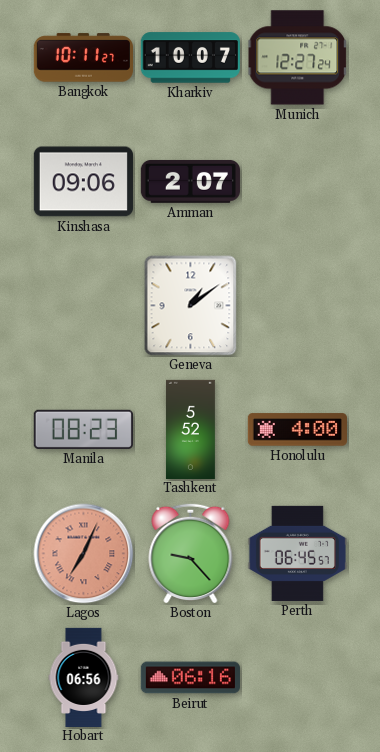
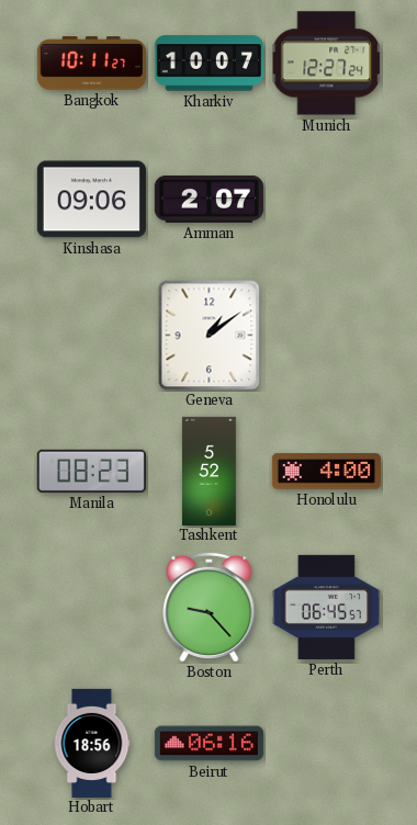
Lagos: 7:04 -> none (84, 554)
Hobart: 06:56 -> 18:56 (92, 743)
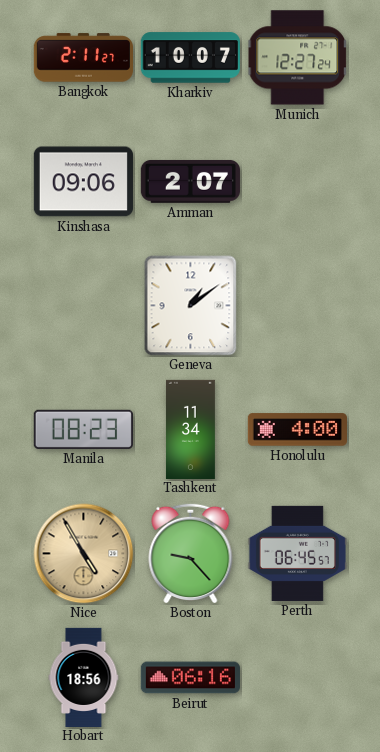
Bangkok: 10:11 -> 2:11 (83, 58)
Tashkent: 5:52 -> 11:34 (190, 429)
Nice: none -> 4:55 (84, 554)
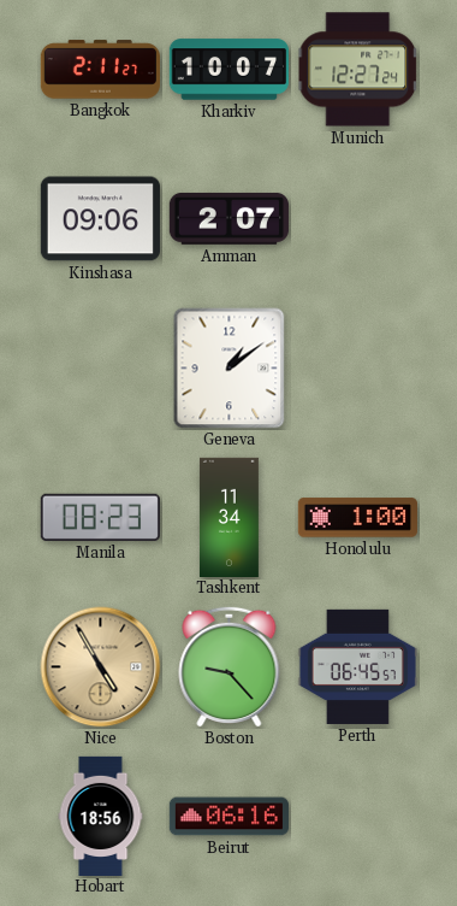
Honolulu: 4:00 -> 1:00 (357, 518)
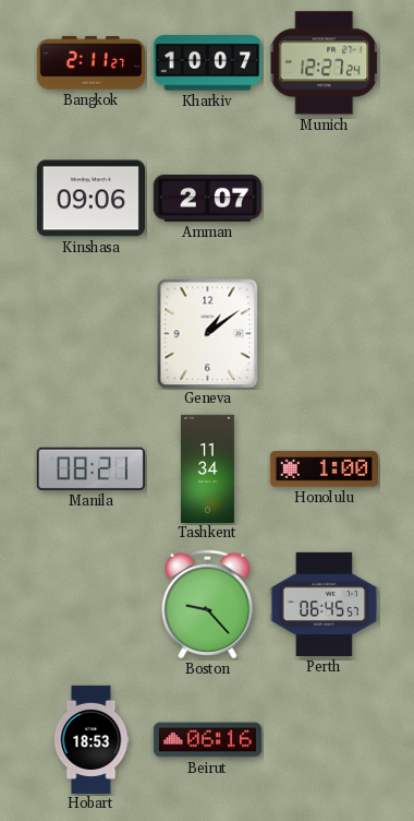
Manila: 08:23 -> 08:21 (90, 468)
Nice: 4:55 -> none (101, 667)
Hobart: 18:56 -> 18:53 (92, 739)
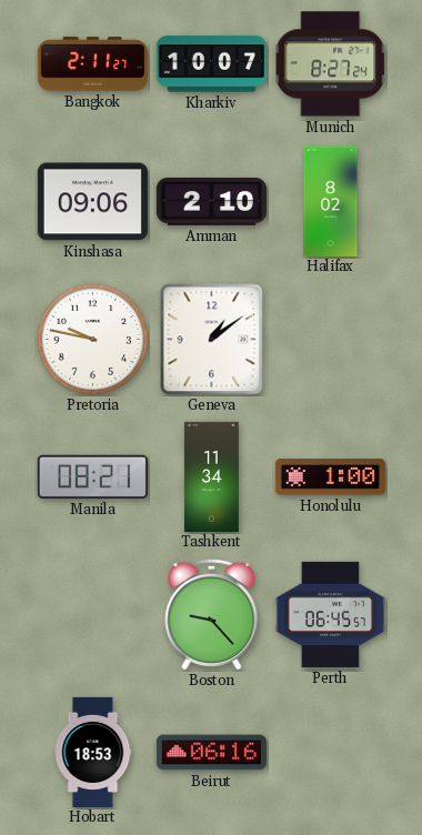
Munich: 12:27 -> 8:27 (331, 64)
Amman: 2:07 -> 2:10 (211, 201)
Halifax: none -> 8:02 (331, 201)
Pretoria: none -> 9:47 (93, 340)
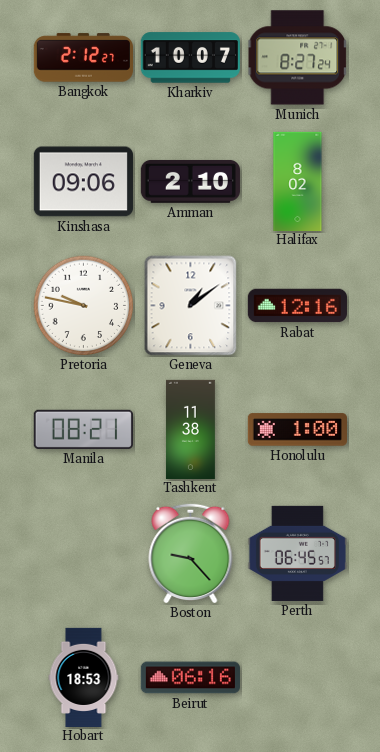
Bangkok: 2:11 -> 2:12 (83, 58)
Rabat: none -> 12:16 (297, 306)
Tashkent: 11:34 -> 11:38 (190, 429)
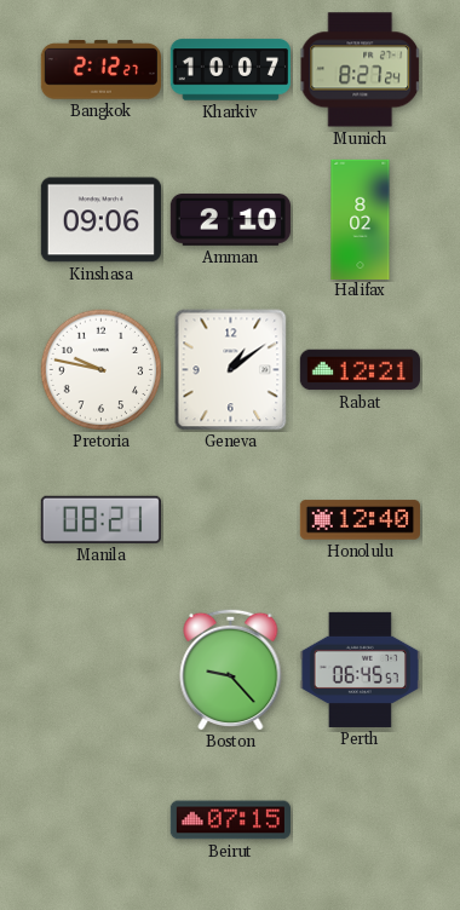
Rabat: 12:16 -> 12:21 (360, 370)
Tashkent: 11:38 -> none (190, 429)
Honolulu: 1:00 -> 12:40 (360, 520)
Hobart: 18:53 -> none (84, 677)
Beirut: 06:16 -> 07:15 (230, 820)
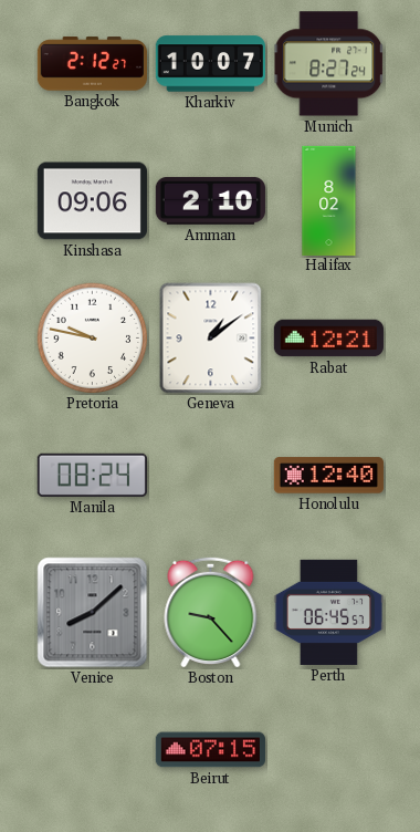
Manila: 08:21 -> 08:24 (92, 475)
Venice: none -> 8:08 (93, 613)
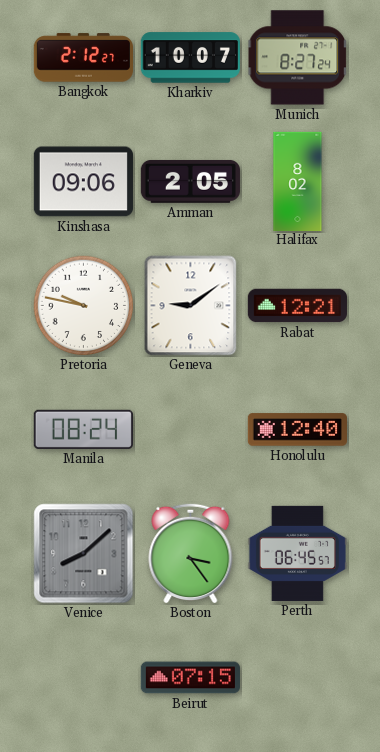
Amman: 2:10 -> 2:05 (190, 181)
Geneva: 1:09 -> 9:09 (191, 306)
Boston: 9:23 -> 3:24 (191, 553)
